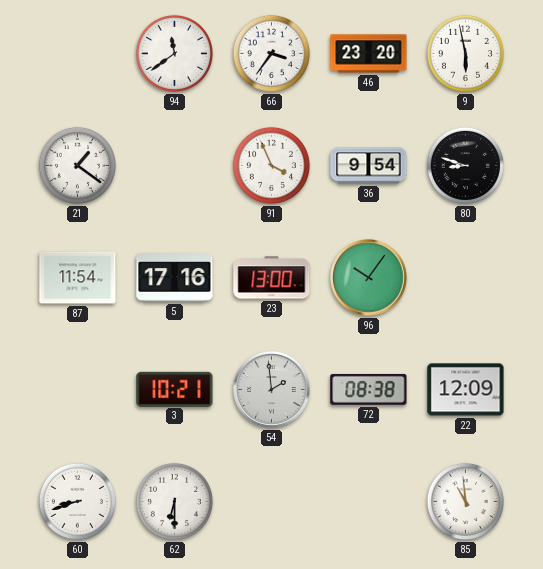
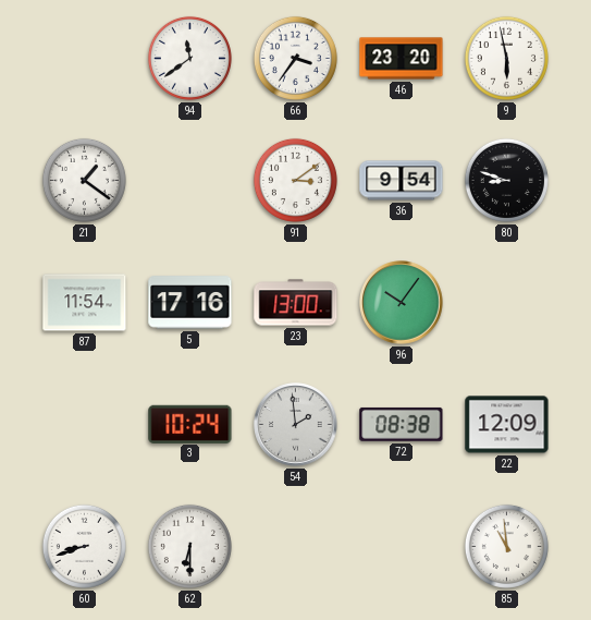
91: 3:56 -> 3:09 (295, 180)
3: 10:21 -> 10:24 (190, 424)
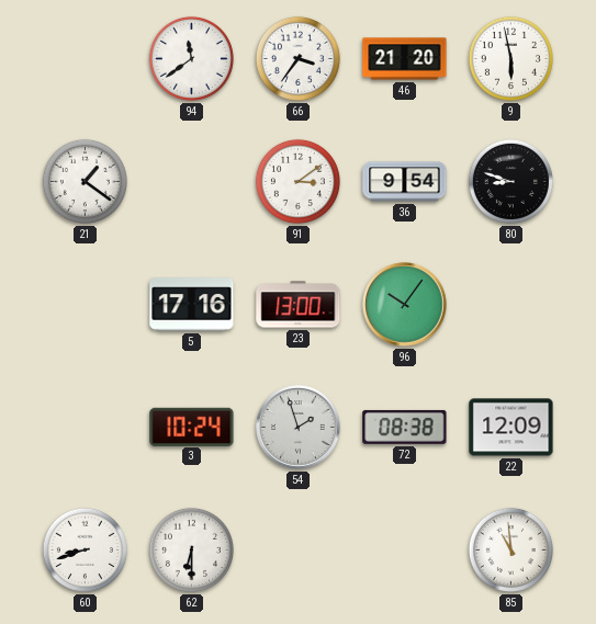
46: 23:20 -> 21:20 (405, 59)
87: 11:54 -> none (85, 303)
54: 1:59 -> 1:57 (299, 428)
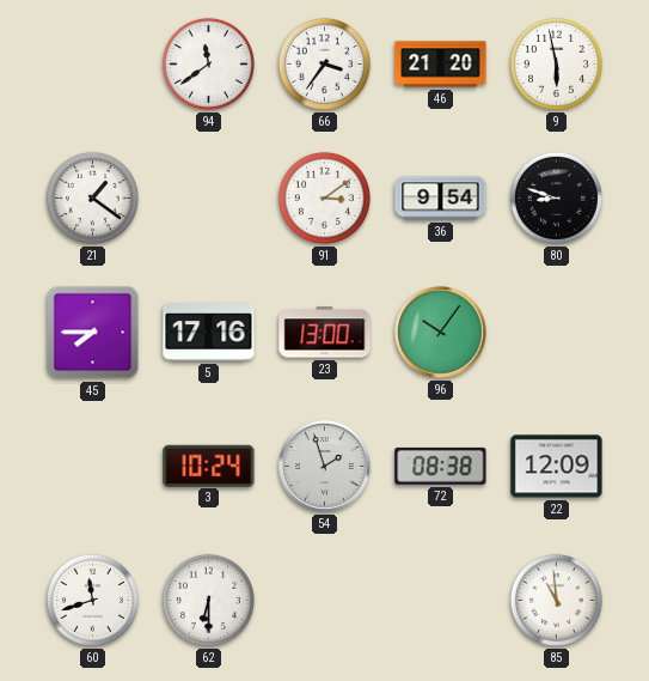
45: none -> 7:45 (93, 333)
60: 8:42 -> 11:42 (92, 600)
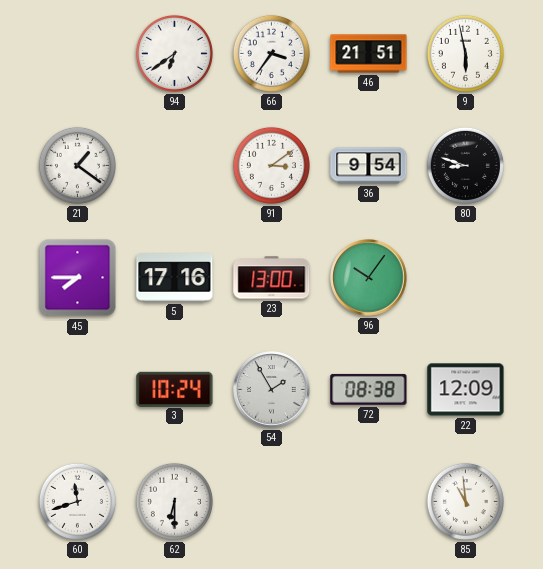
94: 11:39 -> 6:39 (174, 53)
46: 21:20 -> 21:51 (369, 54)
54: 1:57 -> 1:55 (272, 390)
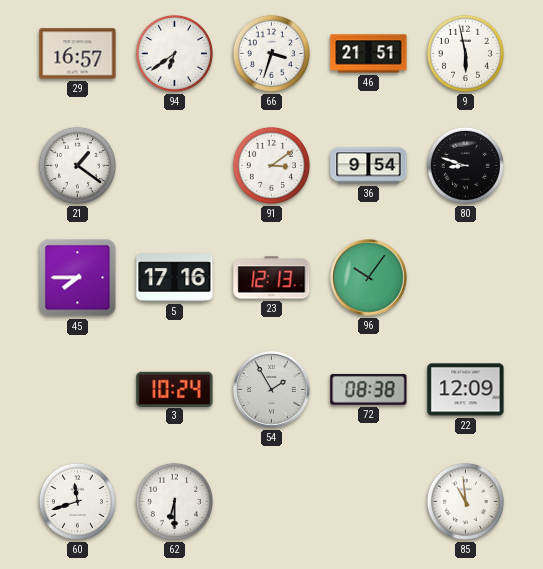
29: none -> 16:57 (78, 54)
66: 3:36 -> 3:33 (271, 53)
23: 13:00 -> 12:13 (272, 278)
